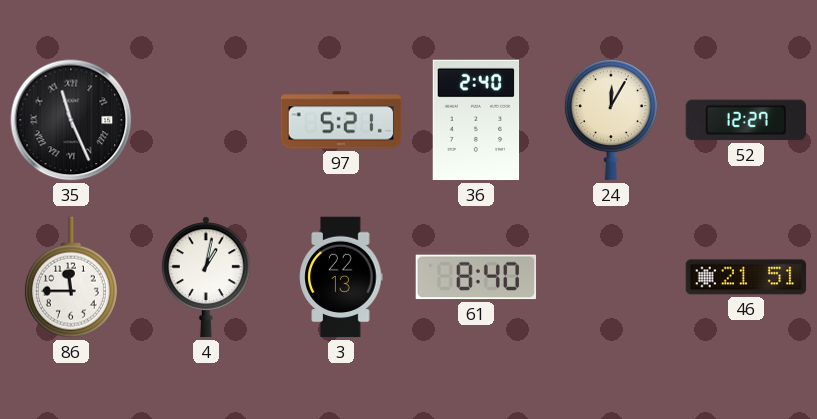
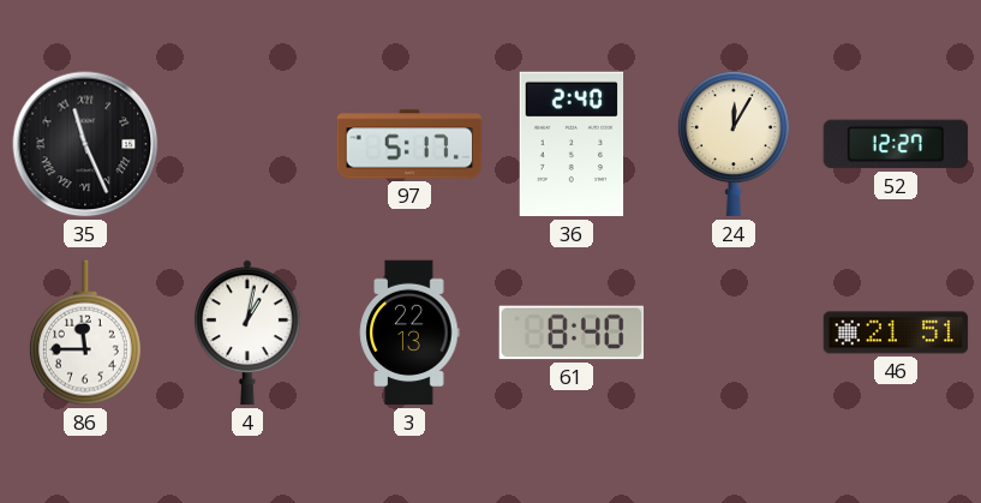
97: 5:21 -> 5:17 (409, 144)
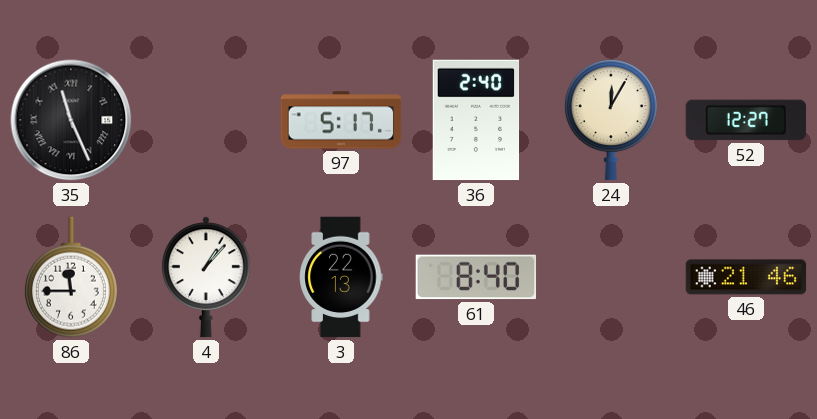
4: 1:02 -> 1:07 (206, 277)
46: 21:51 -> 21:46 (746, 277)
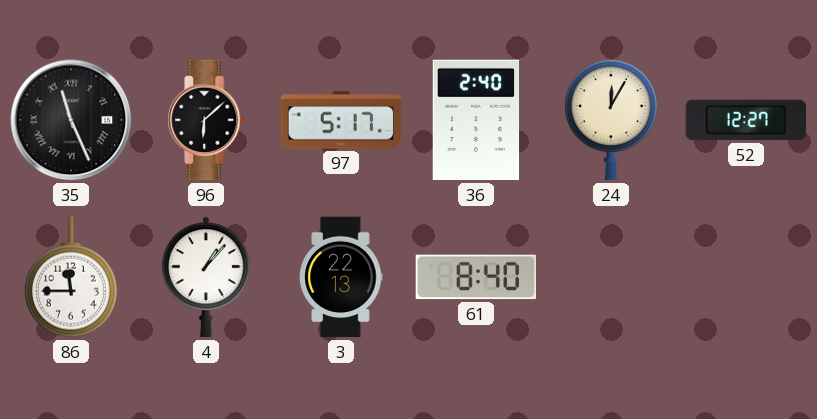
96: none -> 6:08 (206, 120)
46: 21:46 -> none (746, 277)
